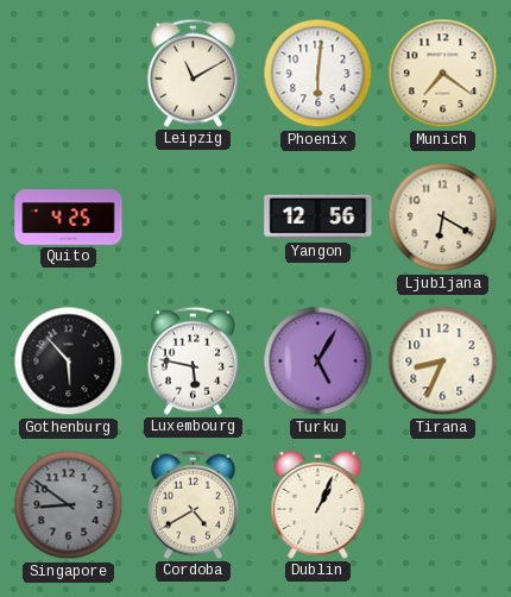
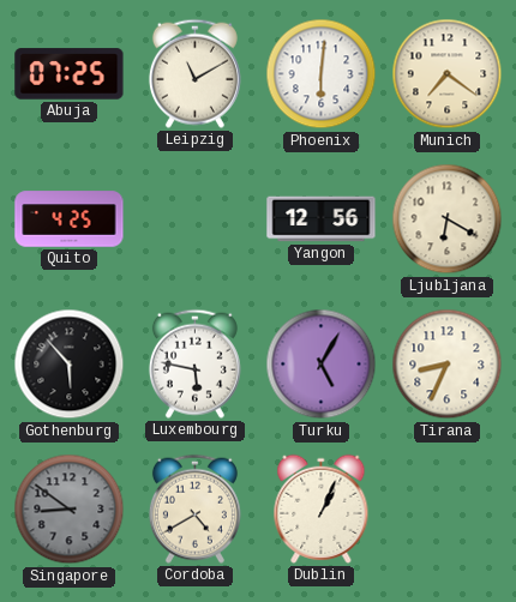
Abuja: none -> 07:25 (70, 74)
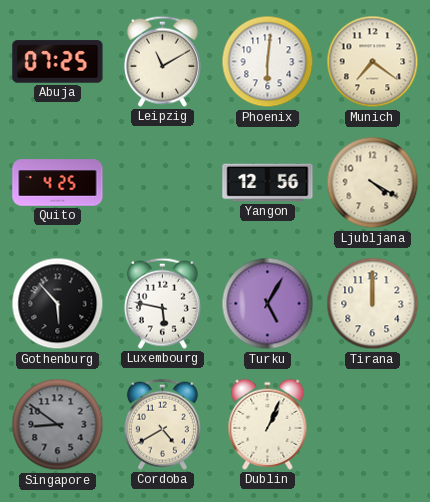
Ljubljana: 6:20 -> 4:20 (373, 183)
Tirana: 8:34 -> 12:00 (373, 304)
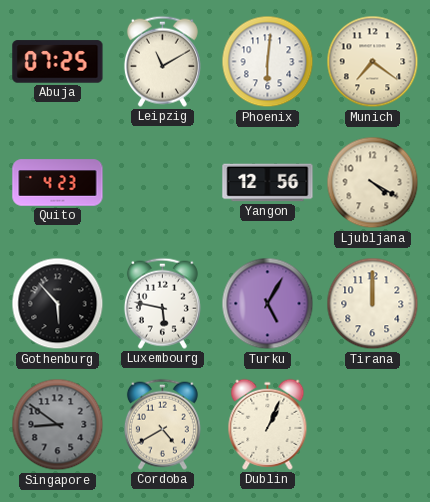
Quito: 4:25 -> 4:23 (58, 183)
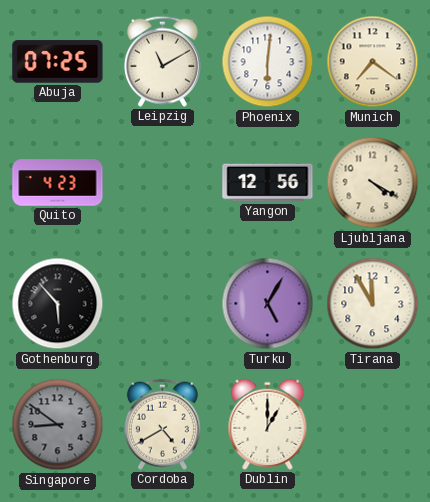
Luxembourg: 5:47 -> none (162, 303)
Tirana: 12:00 -> 11:55 (373, 304)
Dublin: 1:04 -> 1:00 (268, 424)
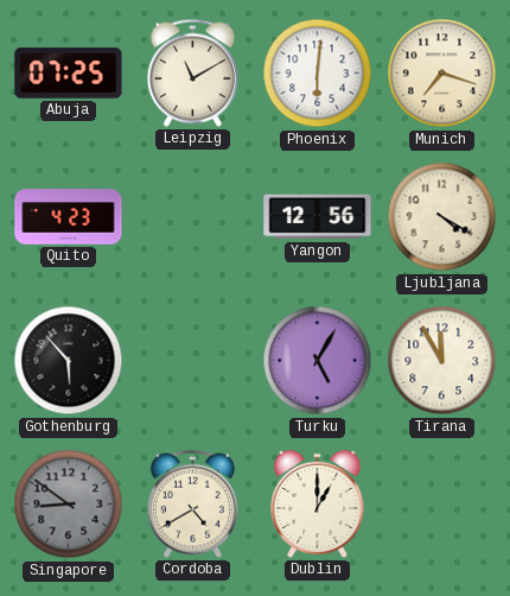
Munich: 7:21 -> 7:18 (442, 74)
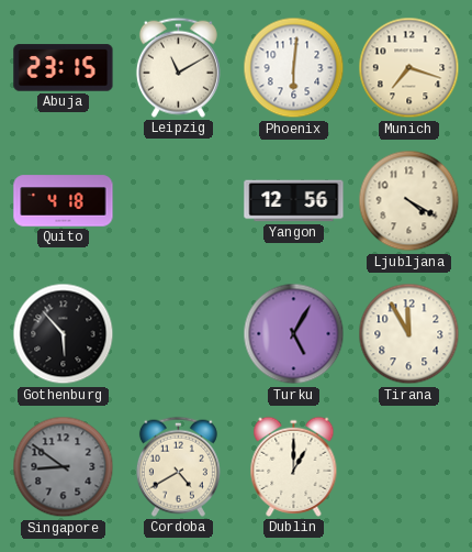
Abuja: 07:25 -> 23:15 (64, 68)
Quito: 4:23 -> 4:18 (64, 201)
